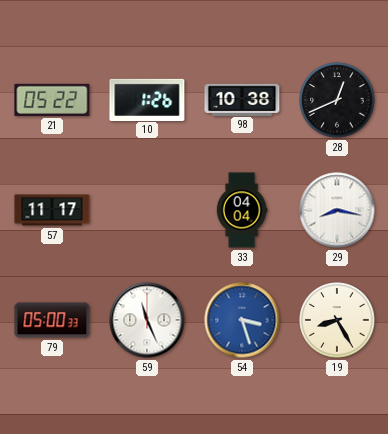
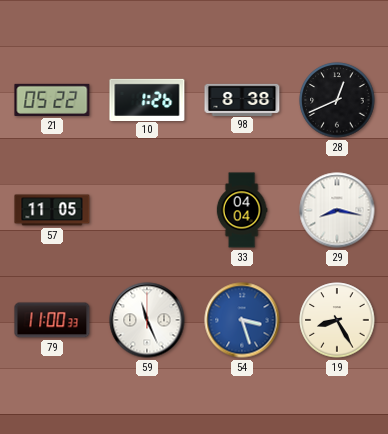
98: 10:38 -> 8:38 (242, 99)
57: 11:17 -> 11:05 (52, 210)
79: 05:00 -> 11:00 (52, 320)
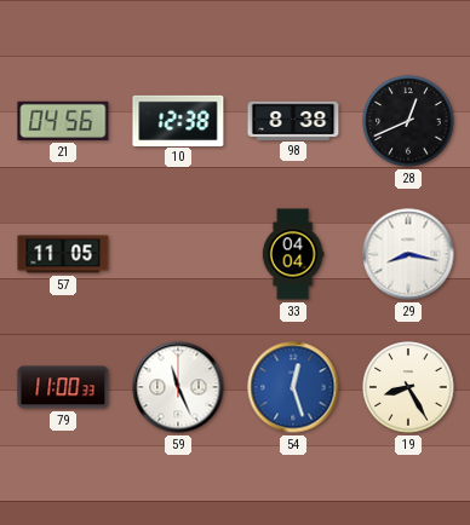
21: 05:22 -> 04:56 (63, 121)
10: 1:26 -> 12:38 (178, 120)
54: 3:27 -> 12:27 (293, 387)
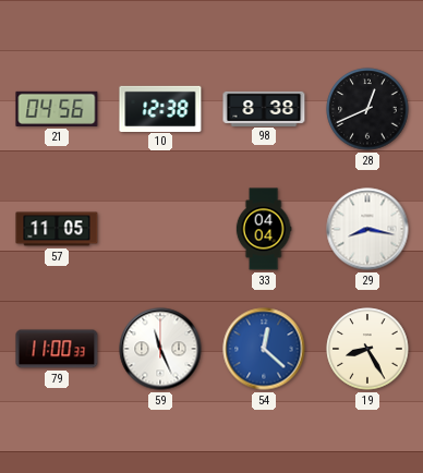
54: 12:27 -> 12:22 (264, 349)
